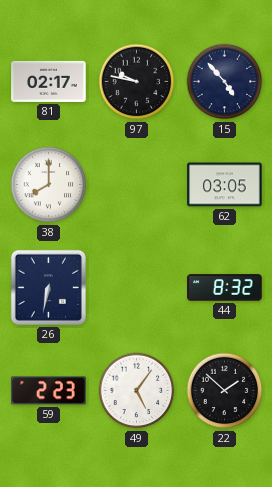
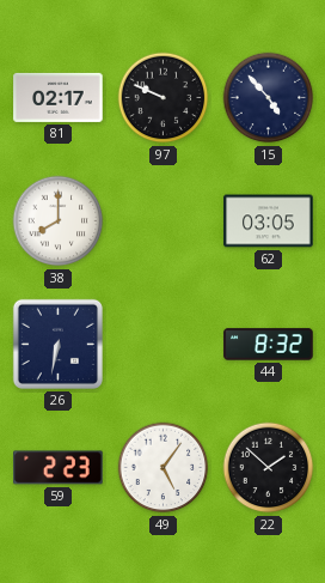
97: 9:47 -> 9:49 (164, 98)
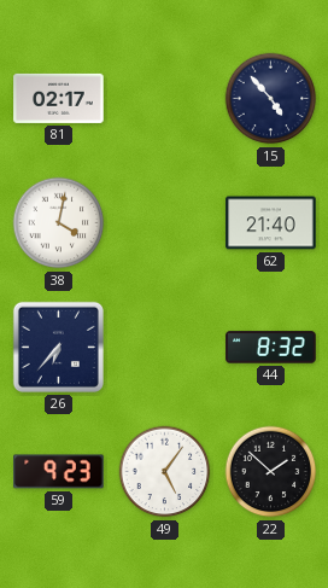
97: 9:49 -> none (164, 98)
38: 8:00 -> 4:02 (59, 223)
62: 03:05 -> 21:40 (271, 223)
26: 6:32 -> 6:37 (58, 347)
59: 2:23 -> 9:23 (59, 472)
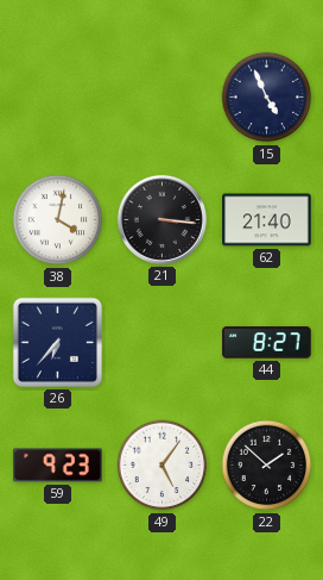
81: 02:17 -> none (59, 98)
15: 4:53 -> 4:56 (267, 98)
21: none -> 3:16 (161, 219)
44: 8:32 -> 8:27 (267, 343)
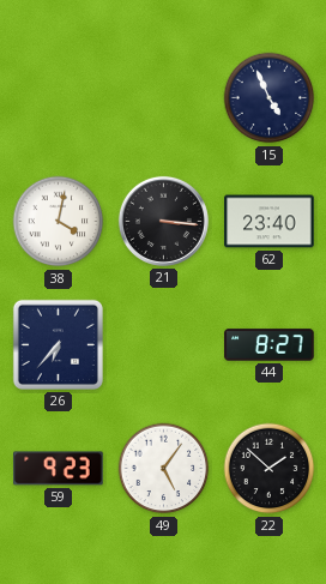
62: 21:40 -> 23:40 (270, 222)
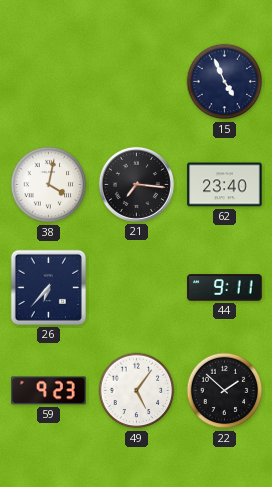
21: 3:16 -> 7:16 (136, 184)
44: 8:27 -> 9:11 (225, 288)
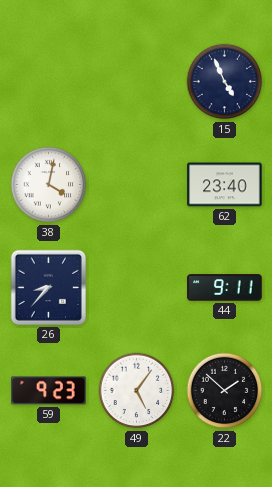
21: 7:16 -> none (136, 184)
26: 6:37 -> 8:37 (48, 287)
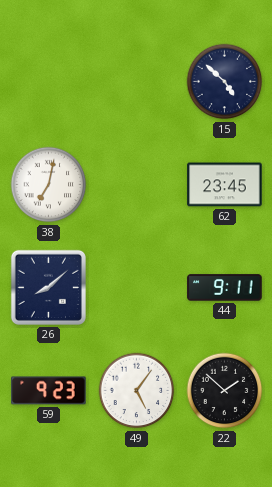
15: 4:56 -> 4:52 (225, 82)
38: 4:02 -> 7:02 (49, 185)
62: 23:40 -> 23:45 (225, 185)
26: 8:37 -> 8:08 (48, 287)
